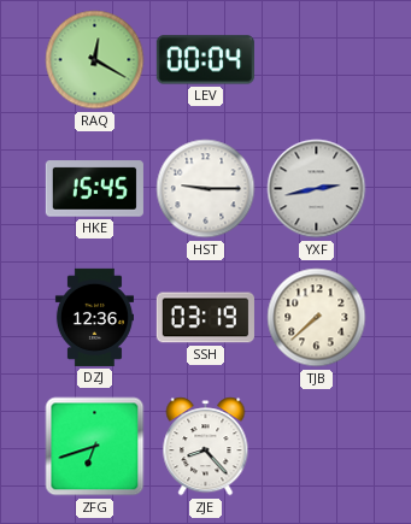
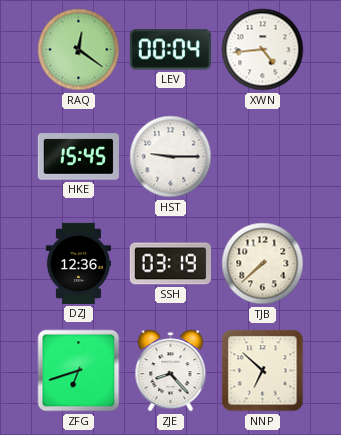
RAQ: 12:20 -> 12:21 (79, 50)
XWN: none -> 4:44 (263, 50)
YXF: 2:43 -> none (317, 189)
NNP: none -> 6:52 (263, 371)
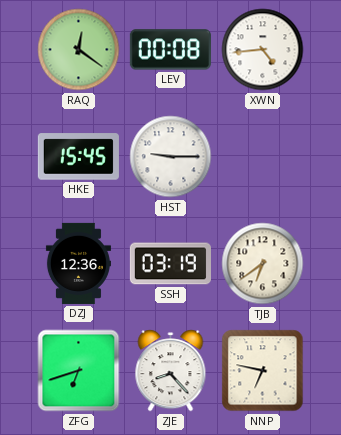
LEV: 00:04 -> 00:08 (170, 50)
TJB: 7:38 -> 6:39 (263, 264)
NNP: 6:52 -> 6:47 (263, 371)
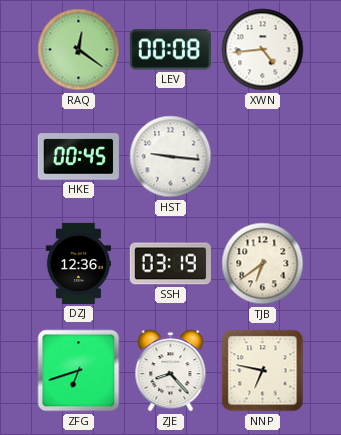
HKE: 15:45 -> 00:45 (78, 157)
HST: 9:15 -> 9:16 (171, 157)
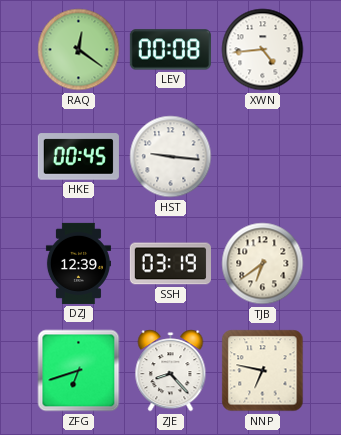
DZJ: 12:36 -> 12:39 (78, 263)
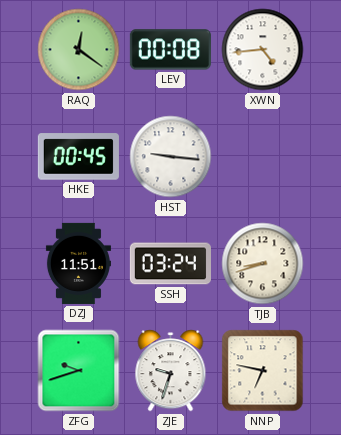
DZJ: 12:39 -> 11:51 (78, 263)
SSH: 03:19 -> 03:24 (170, 264)
TJB: 6:39 -> 8:42 (263, 264)
ZFG: 6:42 -> 9:42 (79, 371)
ZJE: 8:23 -> 9:33 (171, 371)
